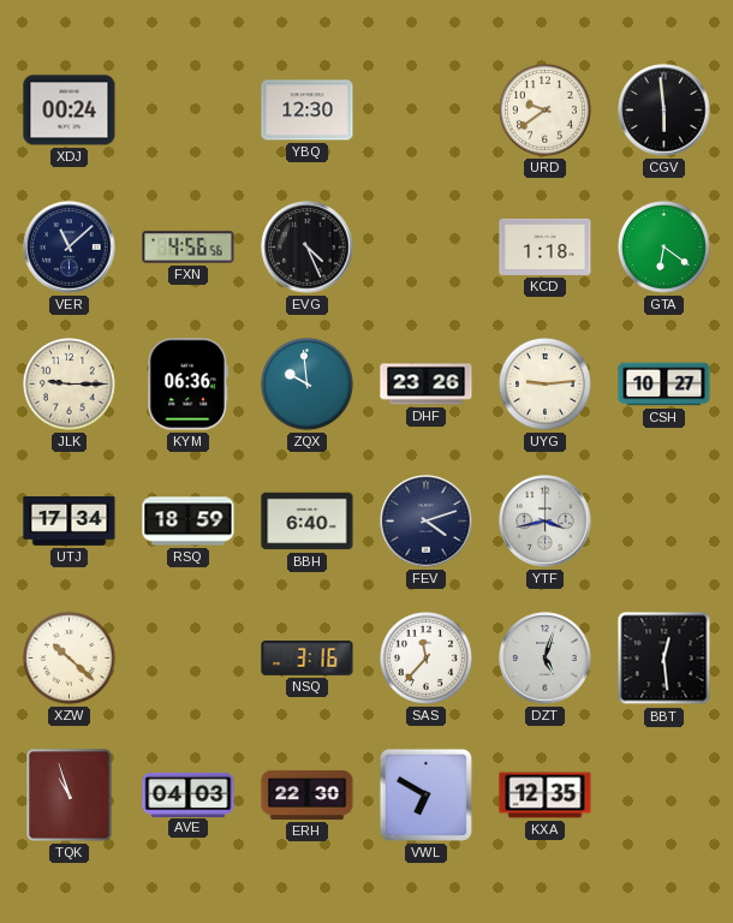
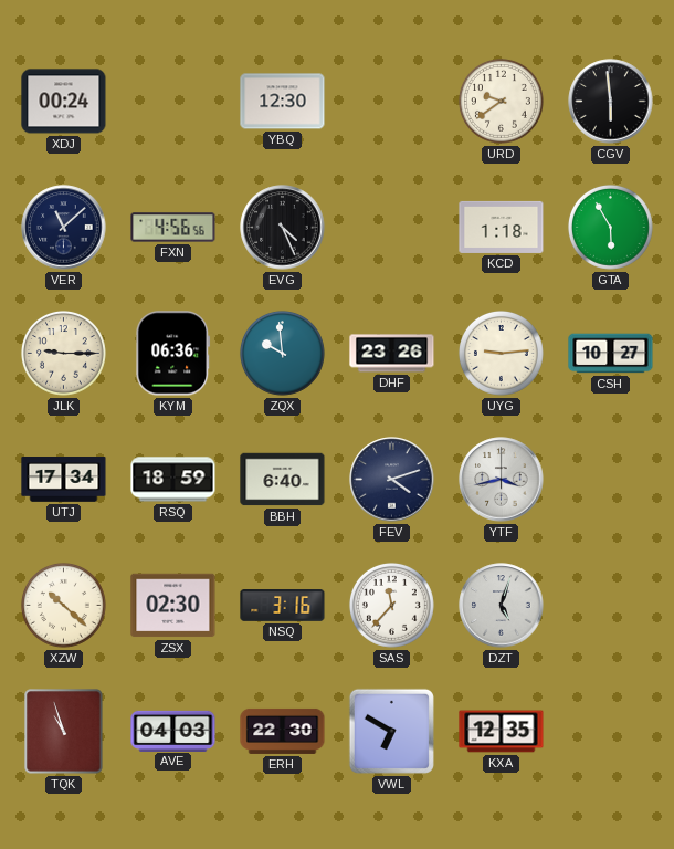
GTA: 6:21 -> 5:55 (610, 227)
ZSX: none -> 02:30 (173, 606)
BBT: 12:29 -> none (665, 659)
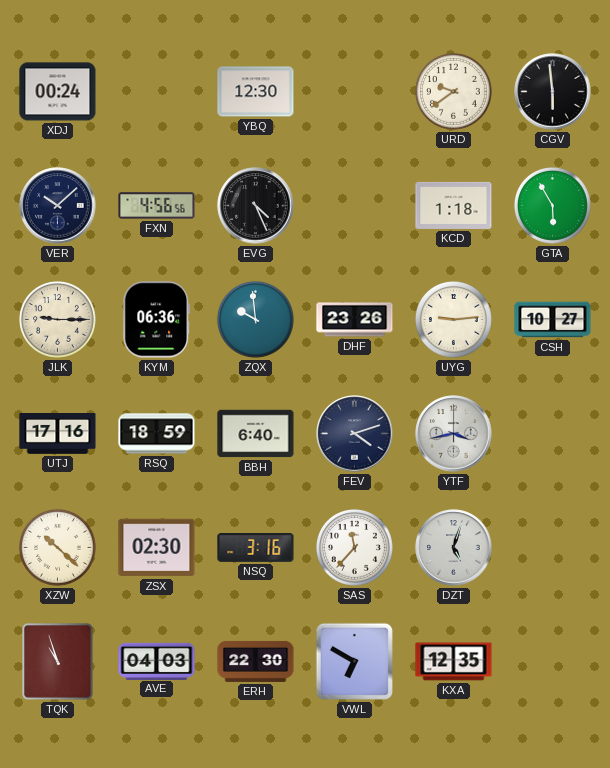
VER: 11:08 -> 10:08 (58, 206)
UTJ: 17:34 -> 17:16 (58, 434)
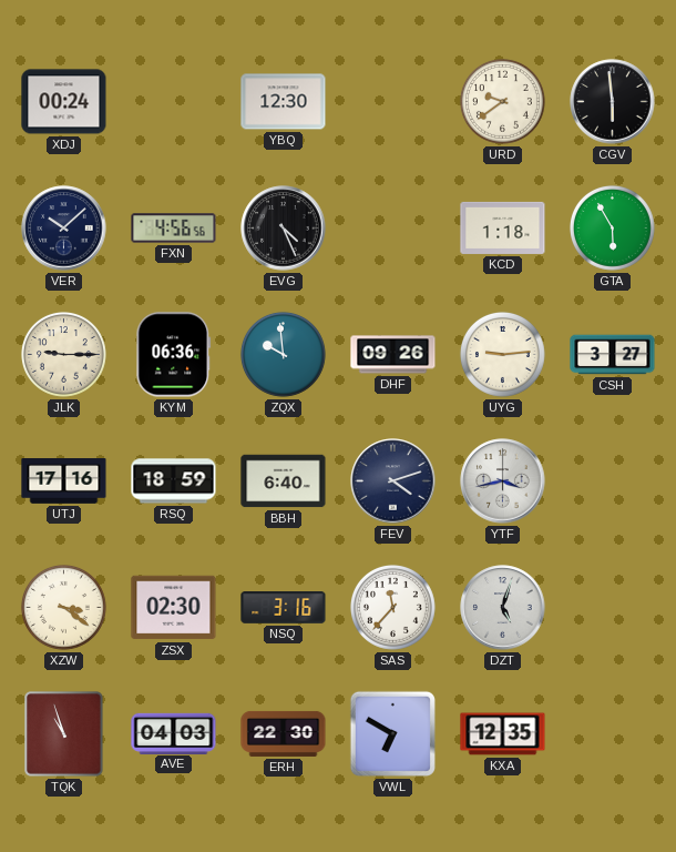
DHF: 23:26 -> 09:26 (393, 355)
CSH: 10:27 -> 3:27 (613, 355)
XZW: 10:22 -> 3:21 (63, 607)
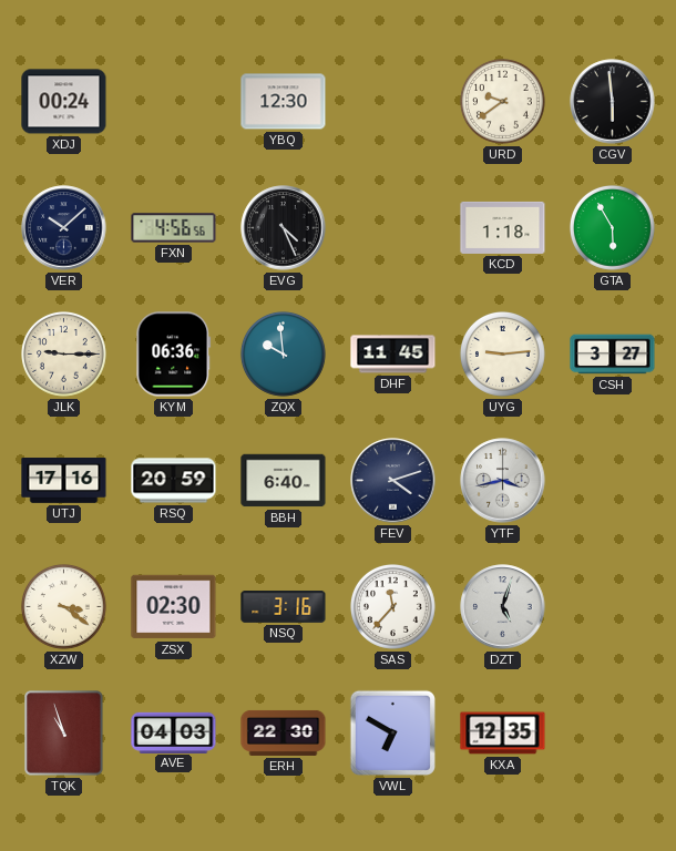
DHF: 09:26 -> 11:45 (393, 355)
RSQ: 18:59 -> 20:59 (174, 481)
